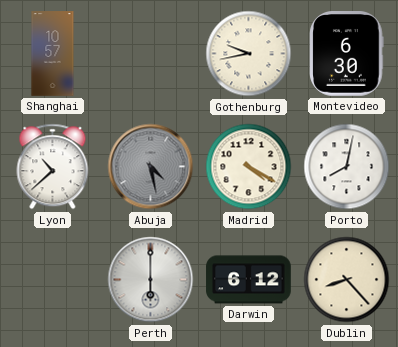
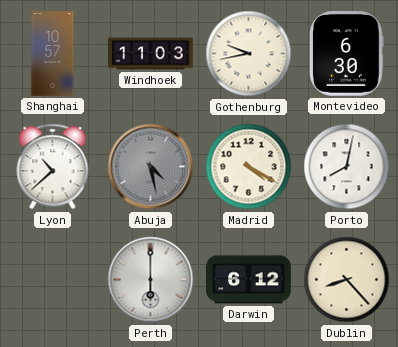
Windhoek: none -> 11:03 (151, 54)
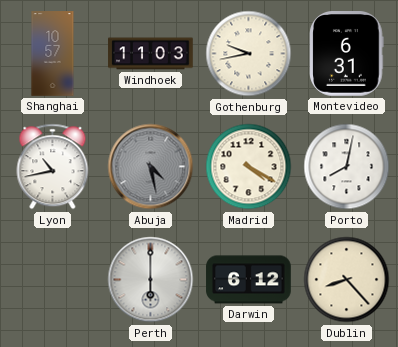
Montevideo: 6:30 -> 6:31 (347, 54)
Lyon: 10:38 -> 10:43 (53, 167)
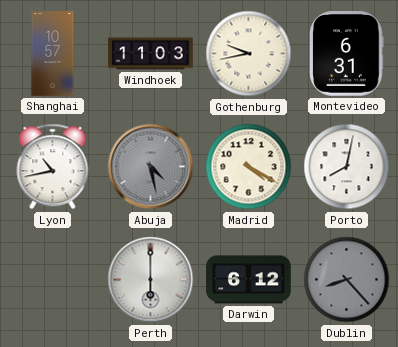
Dublin dial: cream -> grey (347, 280)
